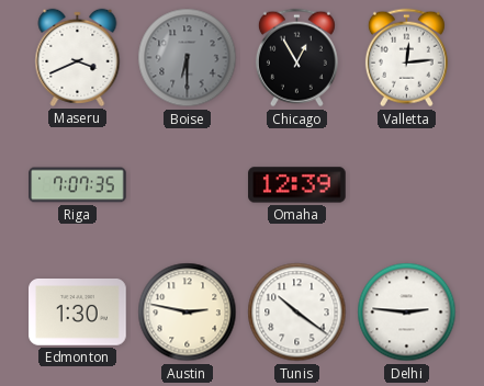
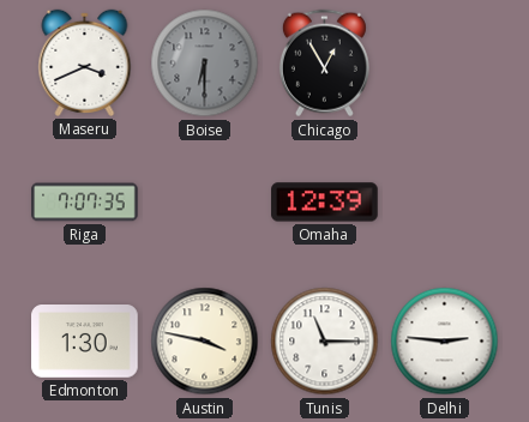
Valletta: 12:14 -> none (406, 58)
Austin: 2:47 -> 3:47 (205, 342)
Tunis: 10:21 -> 11:15 (325, 342)
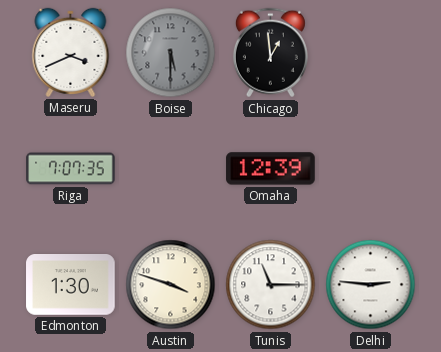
Boise: 6:30 -> 5:30 (171, 53)
Chicago: 12:55 -> 12:59 (270, 53)
Austin: 3:47 -> 3:48 (171, 285)
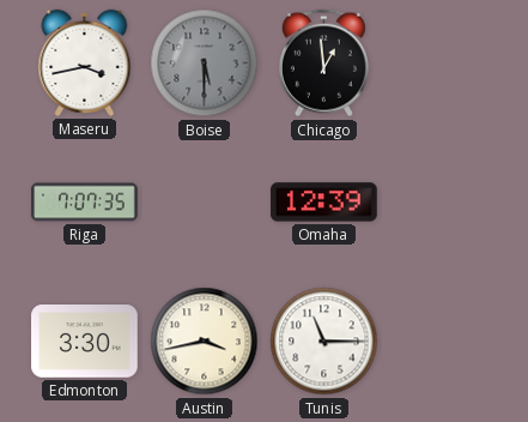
Maseru: 3:41 -> 3:43 (85, 62)
Edmonton: 1:30 -> 3:30 (85, 342)
Austin: 3:48 -> 3:43 (205, 342)
Delhi: 2:46 -> none (371, 285)
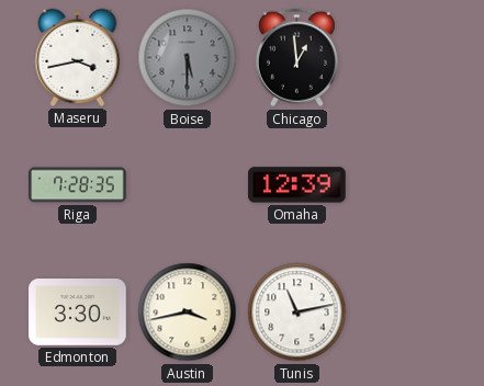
Riga: 7:07 -> 7:28 (78, 185)
Tunis: 11:15 -> 11:13 (297, 313)
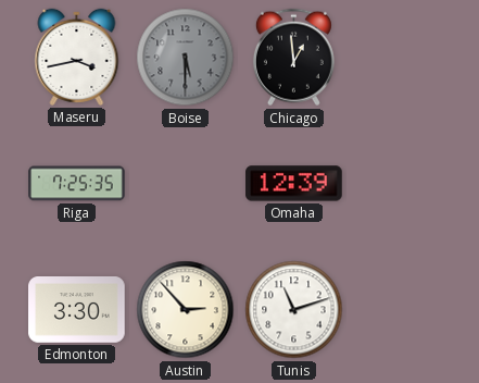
Riga: 7:28 -> 7:25 (77, 184)
Austin: 3:43 -> 2:53 (186, 310)
Tunis: 11:13 -> 11:12 (294, 310)
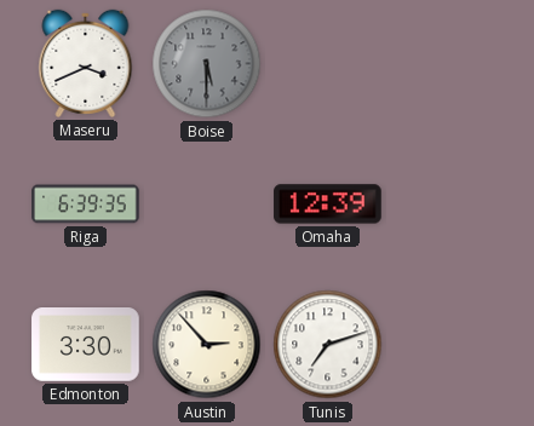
Maseru: 3:43 -> 3:41 (86, 63)
Chicago: 12:59 -> none (293, 58)
Riga: 7:25 -> 6:39 (86, 205)
Tunis: 11:12 -> 7:12 (328, 345)
